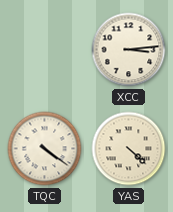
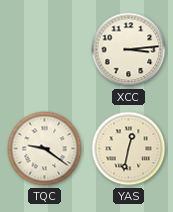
TQC: 4:21 -> 9:21 (45, 149)
YAS: 4:22 -> 12:32 (129, 149)
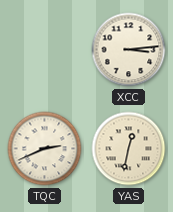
TQC: 9:21 -> 2:41 (45, 149)
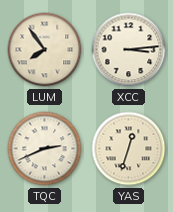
LUM: none -> 7:54 (45, 50)
YAS: 12:32 -> 12:33 (129, 149)
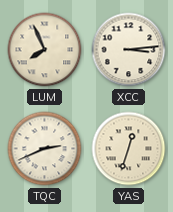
LUM: 7:54 -> 7:56 (45, 50)
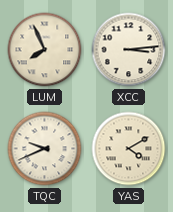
TQC: 2:41 -> 9:41 (45, 149)
YAS: 12:33 -> 4:10 (129, 149)
